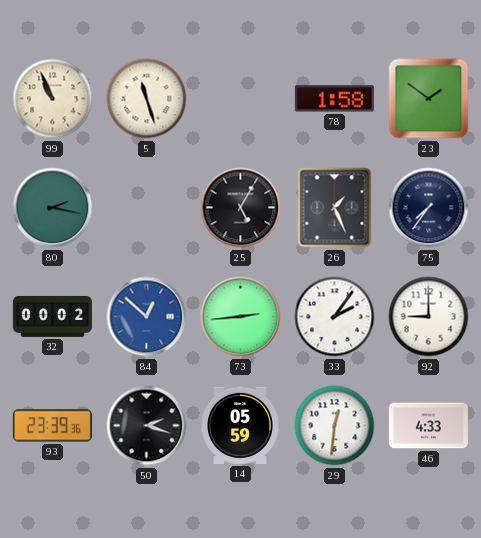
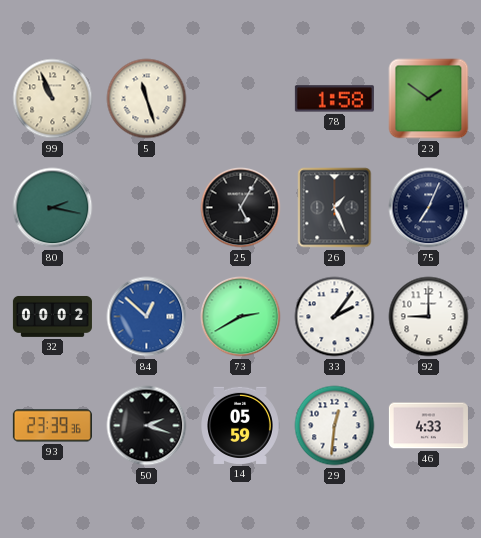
75: 7:36 -> 7:04 (429, 208)
73: 2:44 -> 2:40 (241, 317)
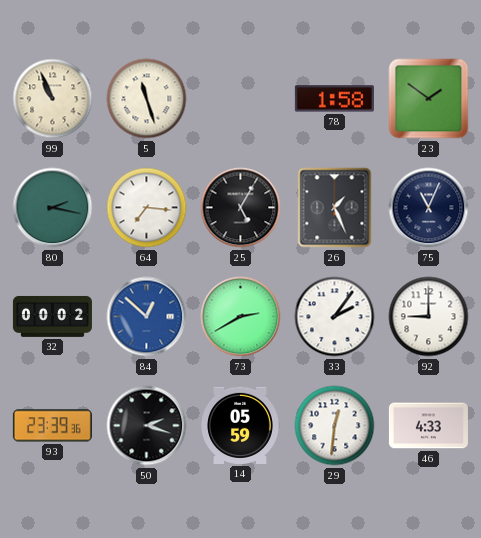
64: none -> 7:16 (147, 208)
75: 7:04 -> 11:04 (429, 208)
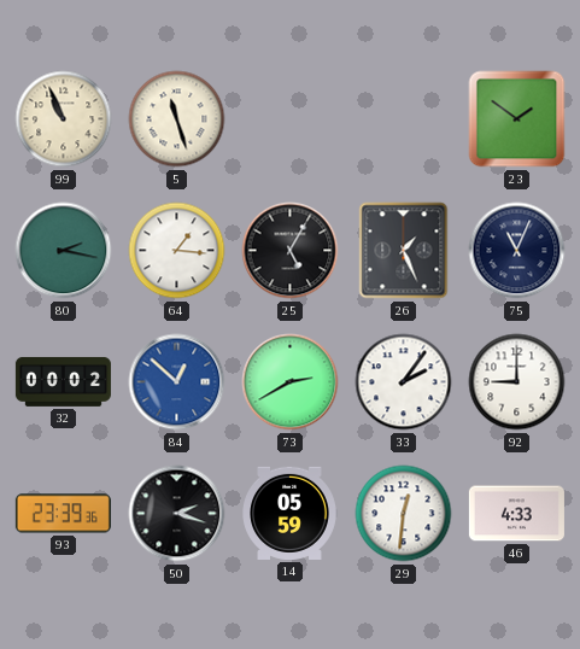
78: 1:58 -> none (334, 99)
64: 7:16 -> 1:16 (177, 251)
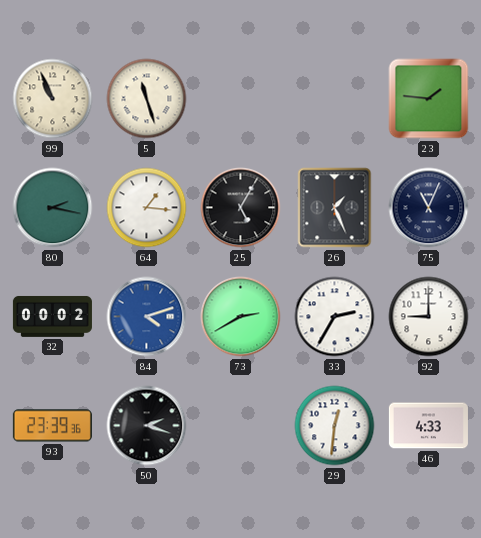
23: 1:51 -> 1:46 (429, 99)
84: 12:52 -> 4:12 (147, 317)
33: 2:06 -> 2:35 (335, 317)
14: 05:59 -> none (289, 513)
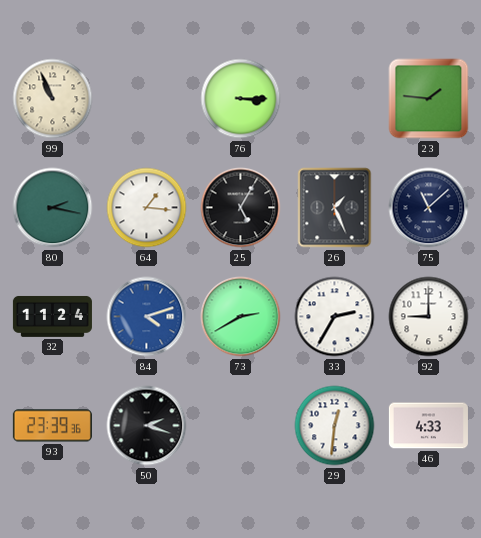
5: 11:27 -> none (147, 99)
76: none -> 3:15 (241, 99)
75: 11:04 -> 11:08 (429, 208)
32: 00:02 -> 11:24 (52, 316)
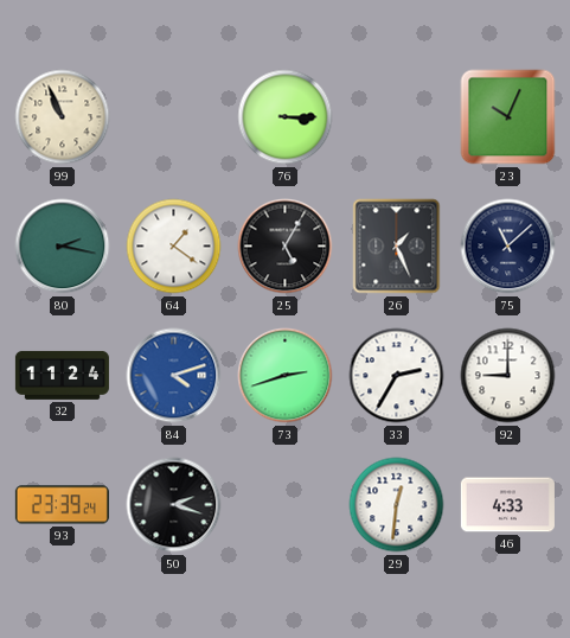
23: 1:46 -> 10:04 (508, 117)
64: 1:16 -> 1:21 (174, 247)
73: 2:40 -> 2:42 (286, 376)
93: 23:39:36 -> 23:39:24 (62, 505)
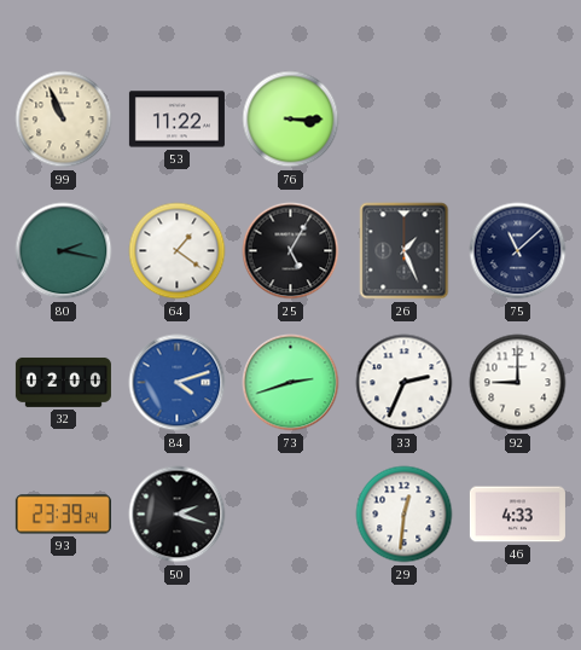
53: none -> 11:22 (176, 120)
23: 10:04 -> none (508, 117)
32: 11:24 -> 02:00 (63, 382)
33: 2:35 -> 2:34 (405, 383)
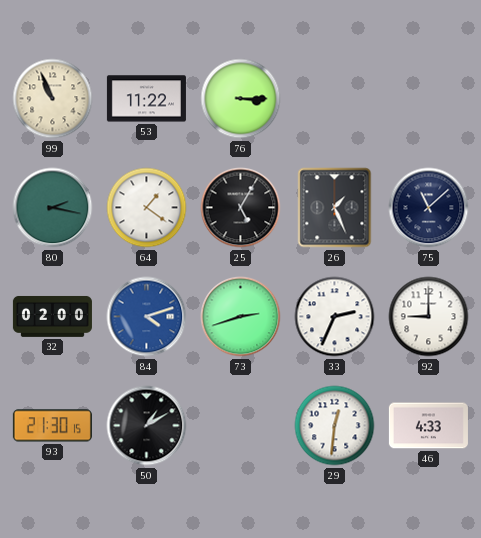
93: 23:39 -> 21:30 (52, 426)
50: 2:18 -> 1:10 (147, 426)
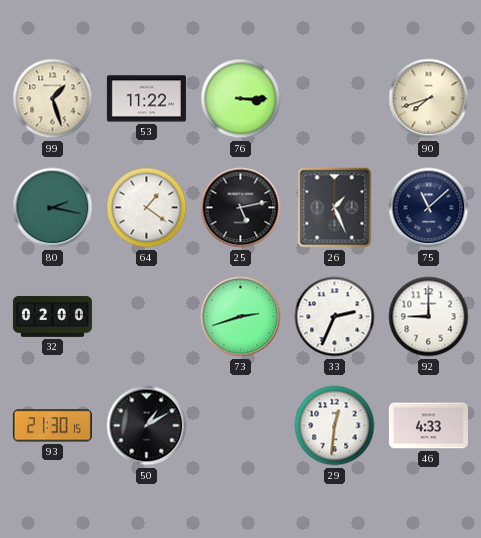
99: 10:56 -> 1:27 (53, 99)
90: none -> 7:42 (429, 99)
25: 5:05 -> 5:13 (241, 208)
84: 4:12 -> none (147, 317)
